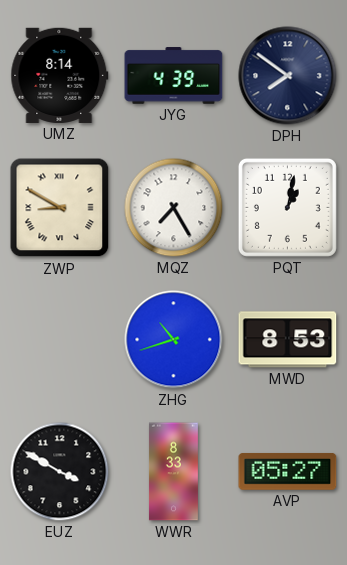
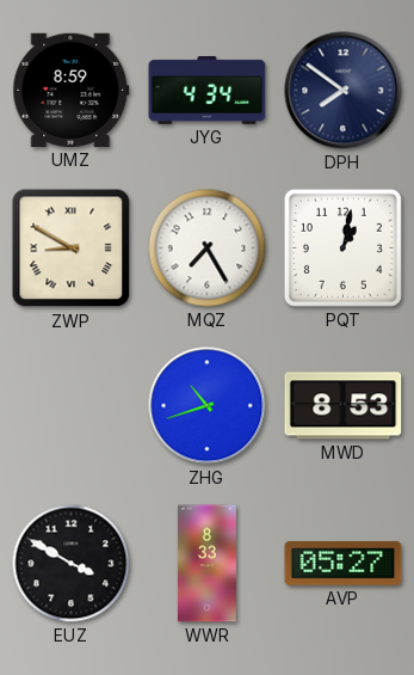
UMZ: 8:14 -> 8:59 (72, 90)
JYG: 4:39 -> 4:34 (208, 91)
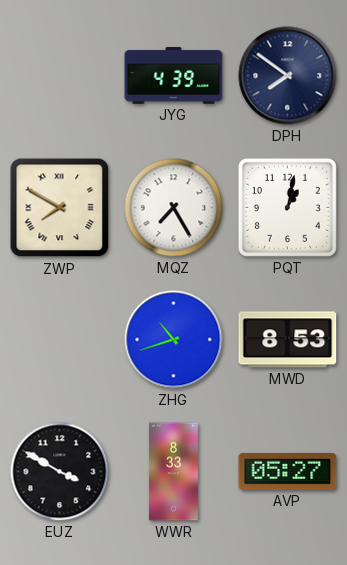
UMZ: 8:59 -> none (72, 90)
JYG: 4:34 -> 4:39 (174, 76)
ZWP: 8:50 -> 7:50 (60, 208)
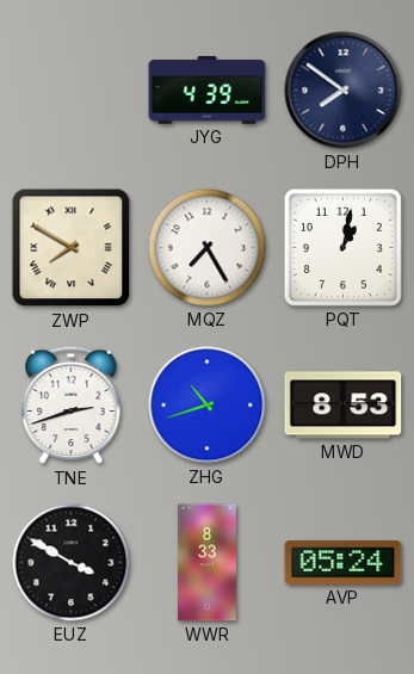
TNE: none -> 2:42 (72, 406)
AVP: 05:27 -> 05:24 (344, 563)
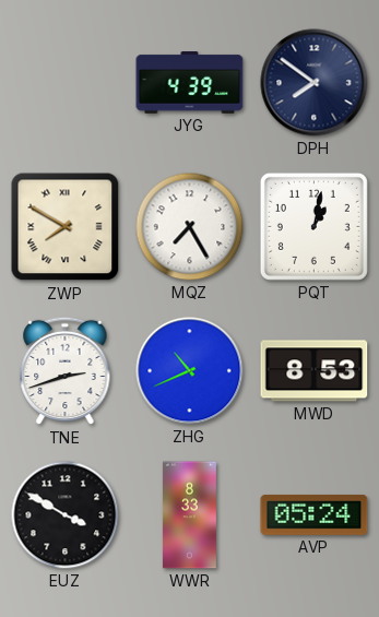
ZHG: 10:42 -> 10:41 (190, 371)
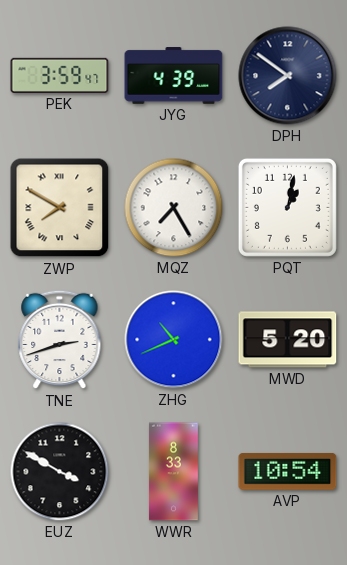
PEK: none -> 3:59 (60, 75)
MWD: 8:53 -> 5:20 (288, 340)
AVP: 05:24 -> 10:54 (288, 472)
